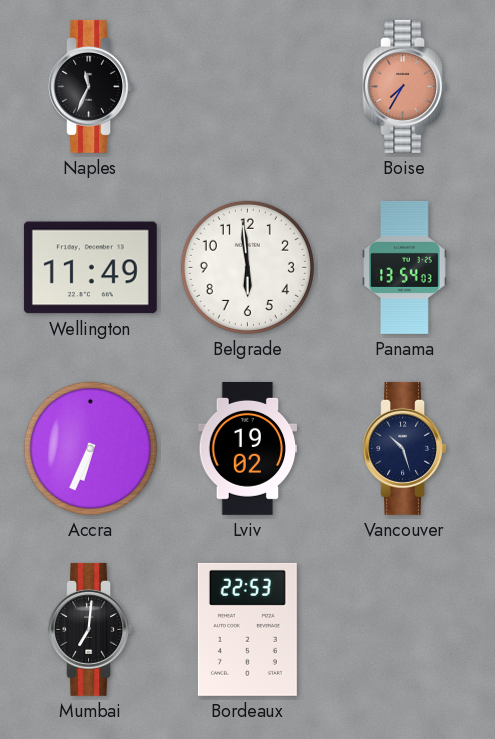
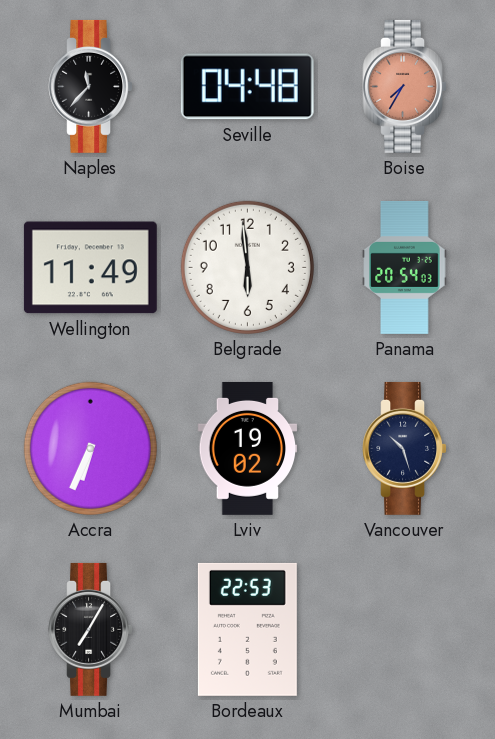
Naples: 11:34 -> 11:37 (90, 86)
Seville: none -> 04:48 (247, 87)
Panama: 13:54 -> 20:54 (405, 267)
Mumbai: 7:01 -> 7:05 (90, 629)
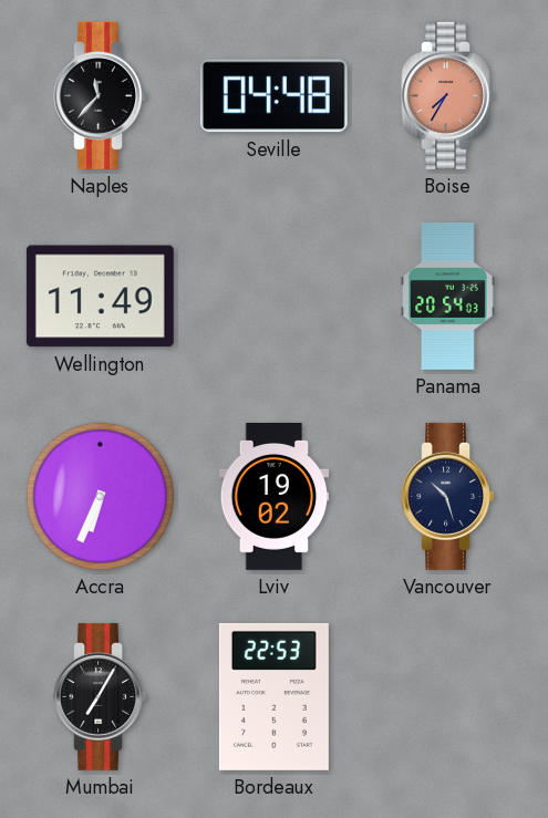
Belgrade: 5:59 -> none (247, 267)
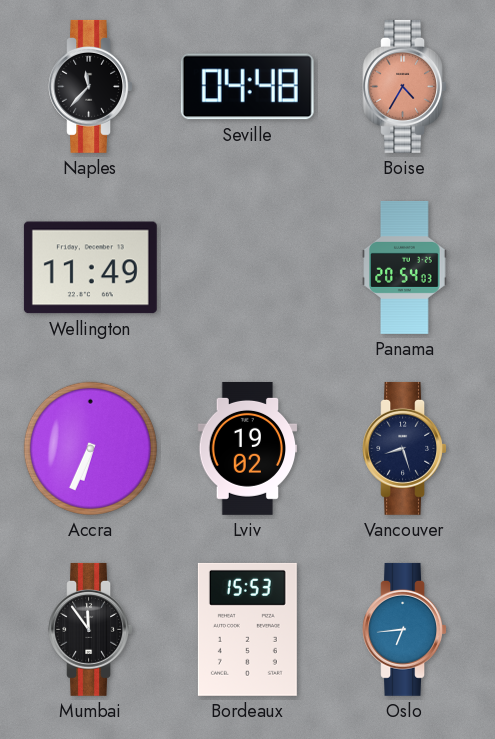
Boise: 7:35 -> 4:35 (404, 86)
Vancouver: 10:27 -> 8:27 (404, 448)
Mumbai: 7:05 -> 11:54 (90, 629)
Bordeaux: 22:53 -> 15:53 (247, 629)
Oslo: none -> 6:44 (404, 629)
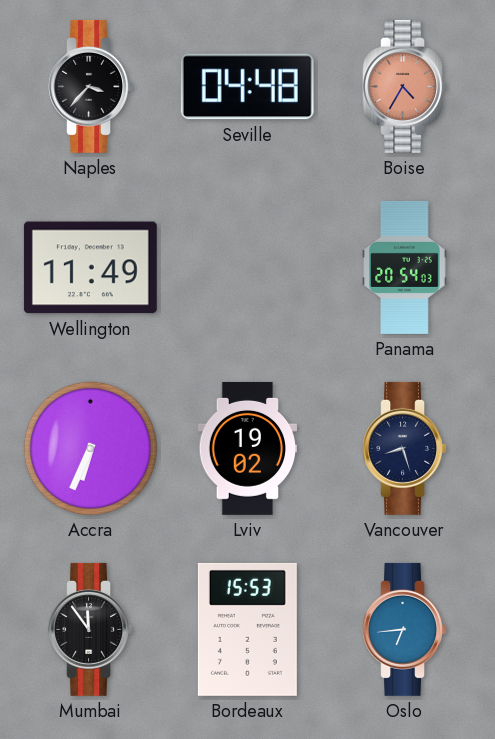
Naples: 11:37 -> 3:37 (90, 86)
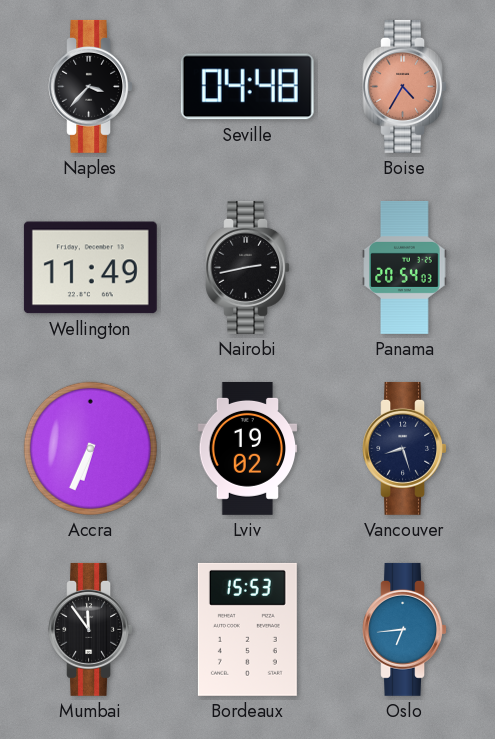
Nairobi: none -> 2:43 (247, 267)
